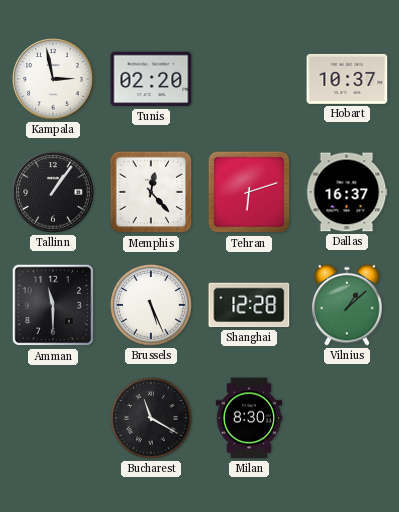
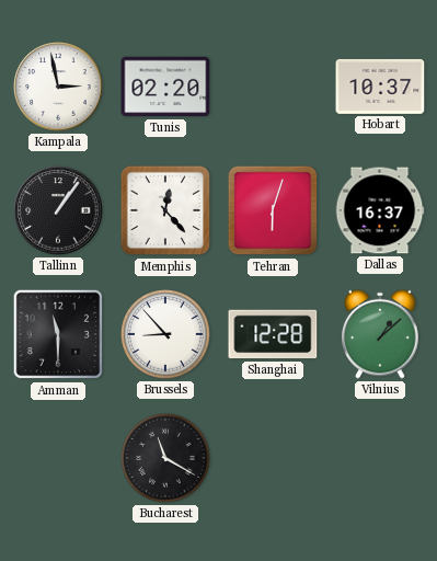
Tehran: 6:12 -> 6:03 (273, 210)
Brussels: 5:26 -> 8:53 (165, 334)
Milan: 8:30 -> none (249, 418)
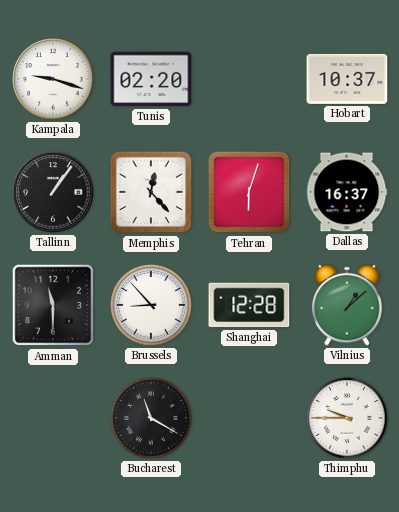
Kampala: 2:58 -> 9:18 (53, 79)
Thimphu: none -> 9:45 (347, 418)
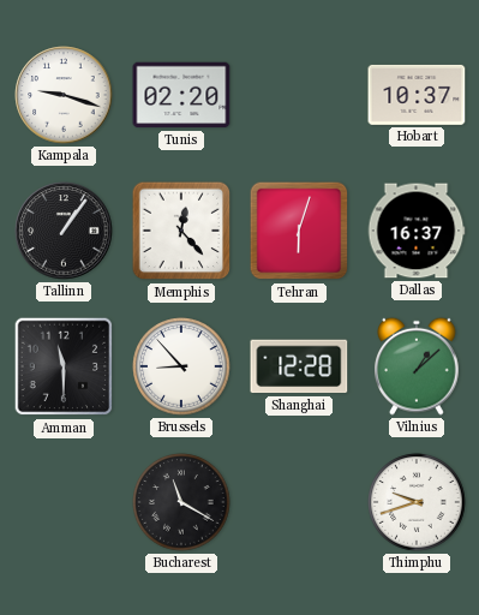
Thimphu: 9:45 -> 9:42 (417, 502)
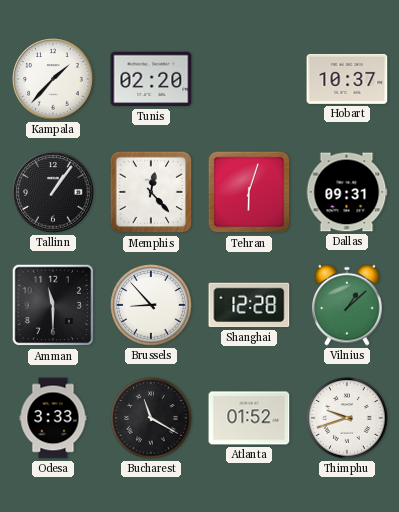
Kampala: 9:18 -> 1:37 (53, 79)
Dallas: 16:37 -> 09:31 (347, 192)
Odesa: none -> 3:33 (53, 418)
Atlanta: none -> 01:52 (249, 418)
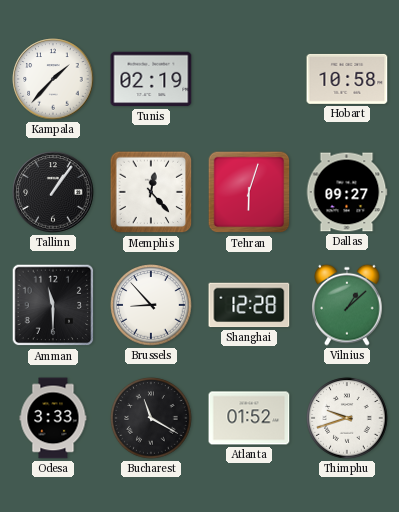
Tunis: 02:20 -> 02:19 (151, 79)
Hobart: 10:37 -> 10:58 (347, 79)
Dallas: 09:31 -> 09:27 (347, 192)
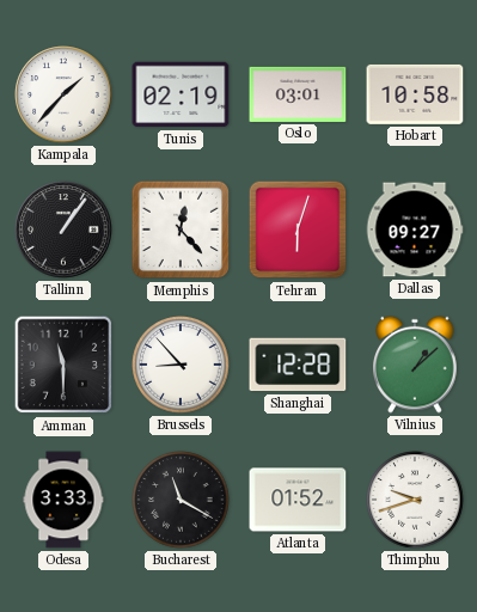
Oslo: none -> 03:01 (298, 94)
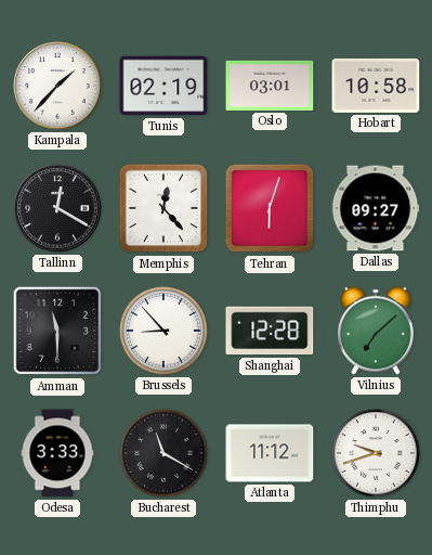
Tallinn: 1:06 -> 12:20 (57, 208)
Vilnius: 1:08 -> 7:08 (376, 331)
Atlanta: 01:52 -> 11:12 (270, 453)
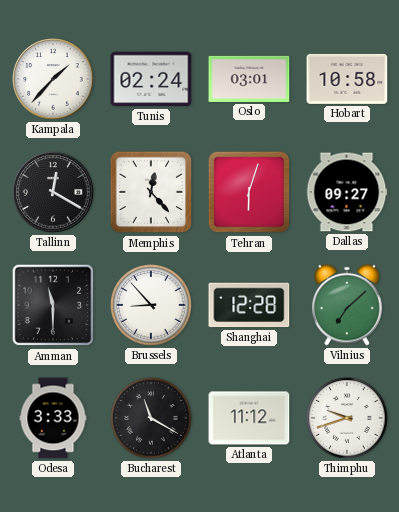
Tunis: 02:19 -> 02:24 (151, 79)
